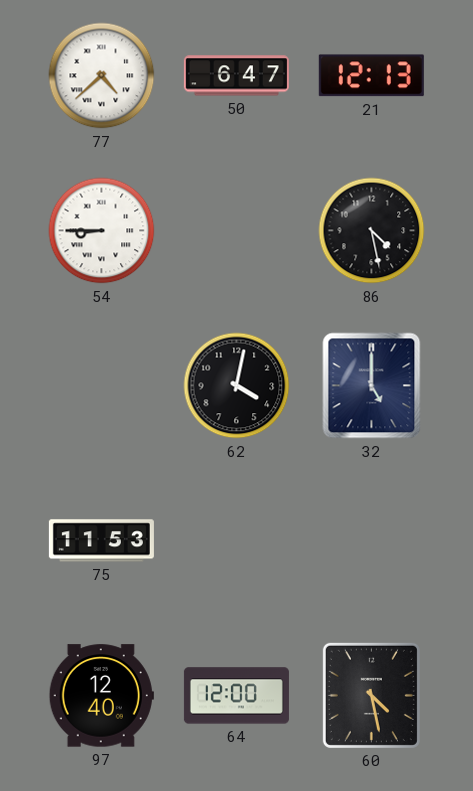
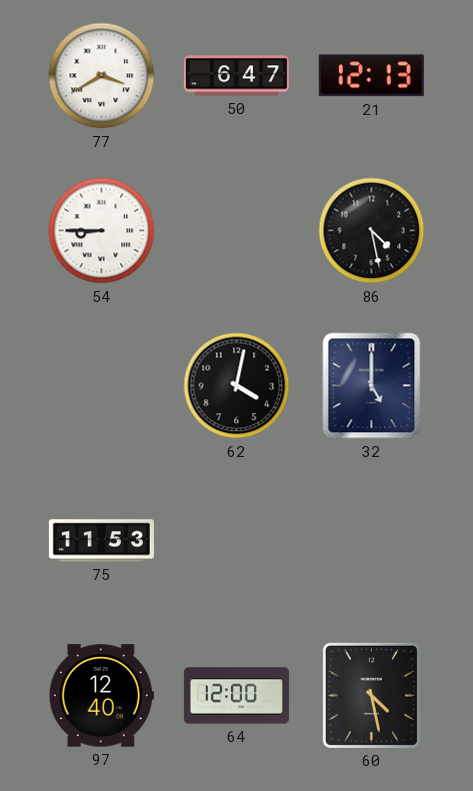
77: 4:38 -> 3:40 (102, 76)
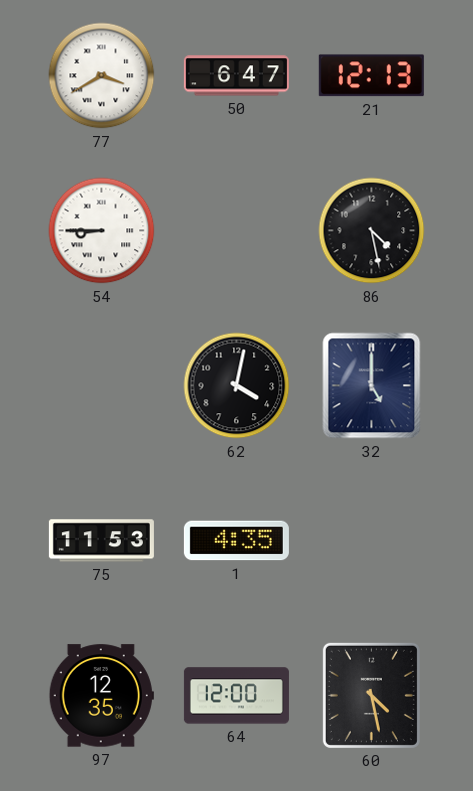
1: none -> 4:35 (236, 541)
97: 12:40 -> 12:35 (101, 696)
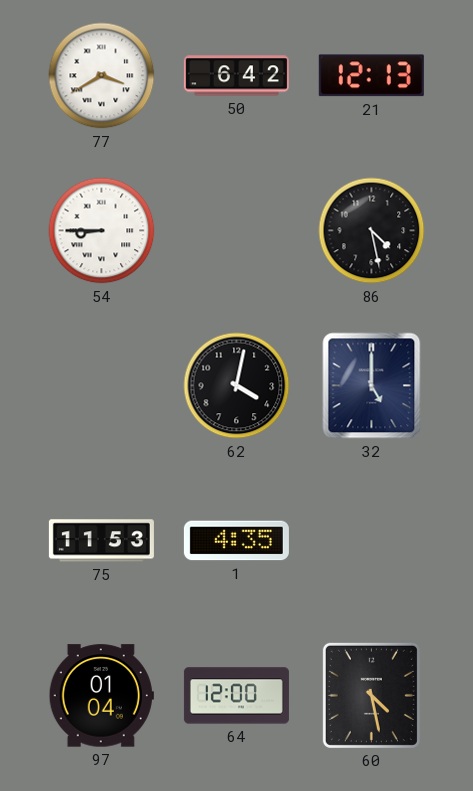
50: 6:47 -> 6:42 (236, 76)
97: 12:35 -> 01:04 (101, 696)
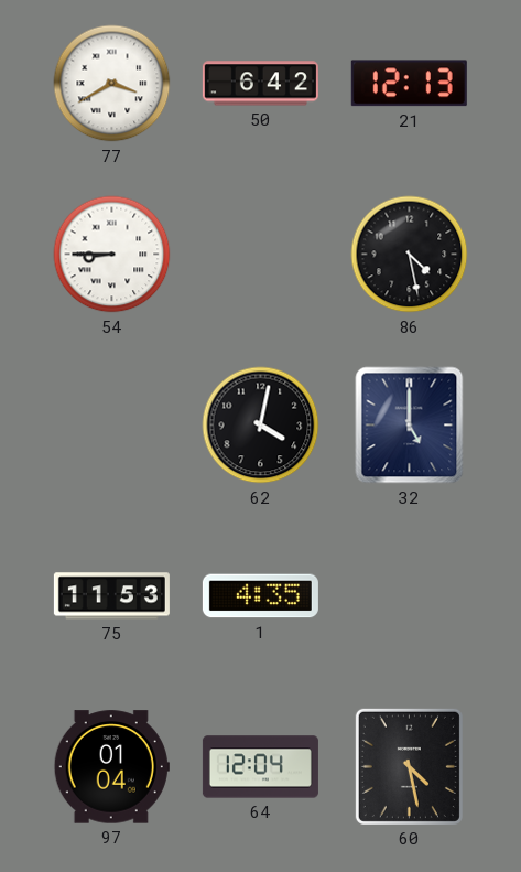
64: 12:00 -> 12:04 (260, 767)
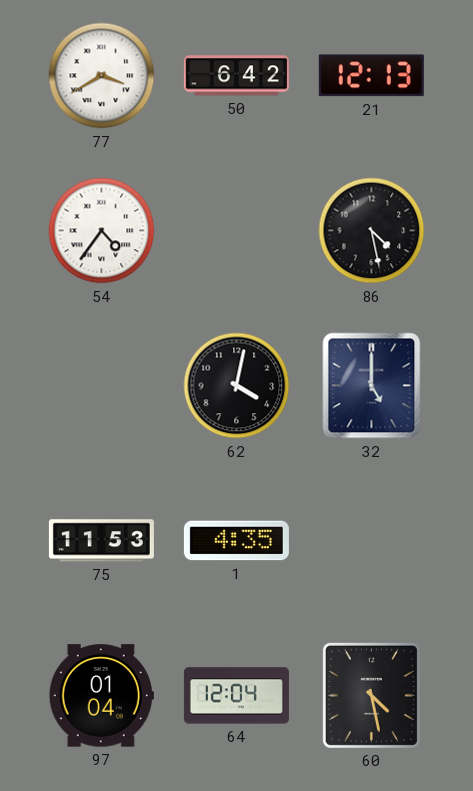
54: 8:45 -> 4:36 (102, 231)
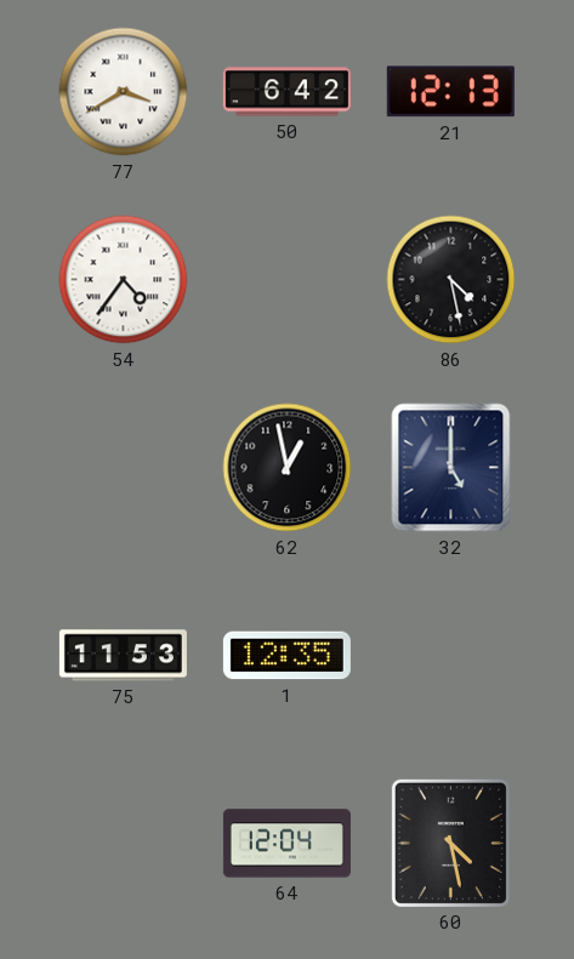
62: 4:02 -> 12:58 (288, 468)
1: 4:35 -> 12:35 (286, 656)
97: 01:04 -> none (101, 696)
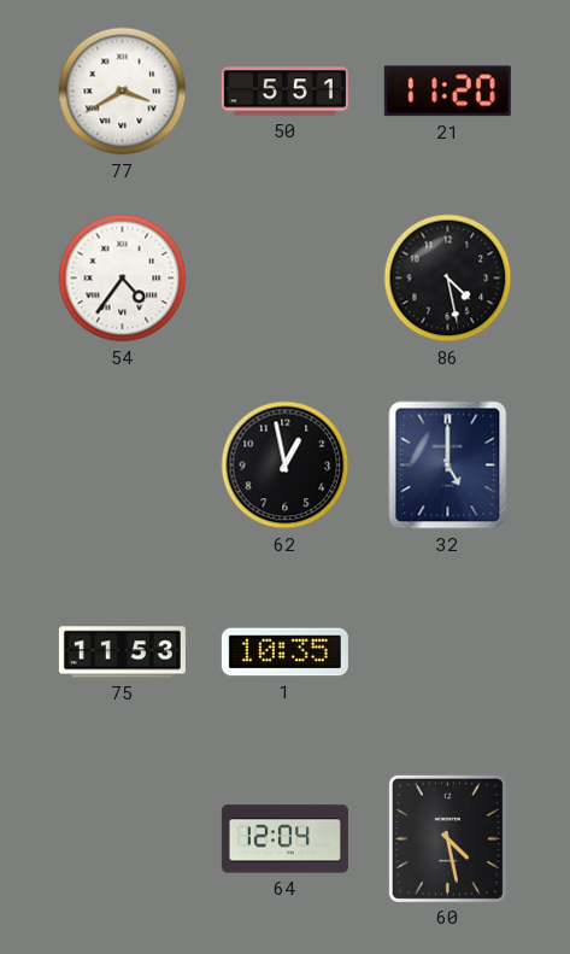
50: 6:42 -> 5:51 (284, 92)
21: 12:13 -> 11:20 (447, 92)
1: 12:35 -> 10:35 (284, 652)
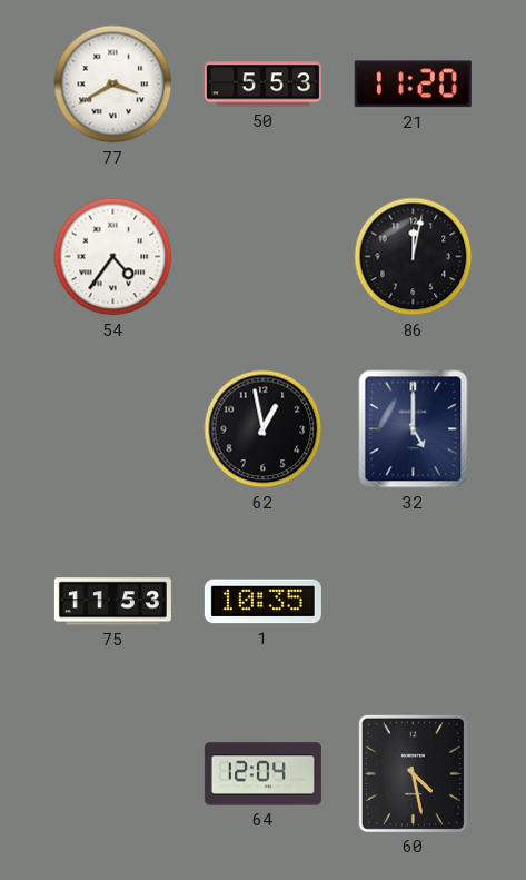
50: 5:51 -> 5:53 (262, 85)
86: 4:28 -> 12:02 (414, 257)
